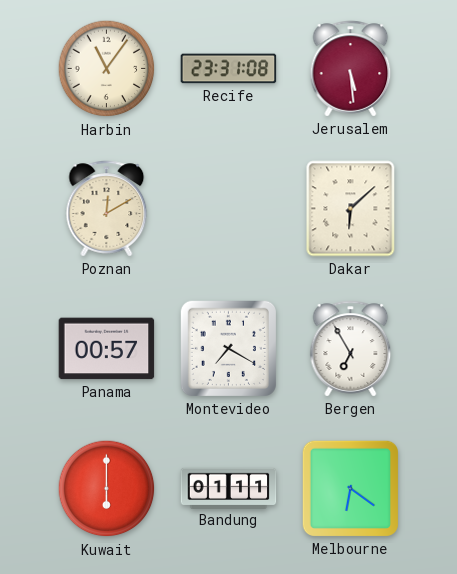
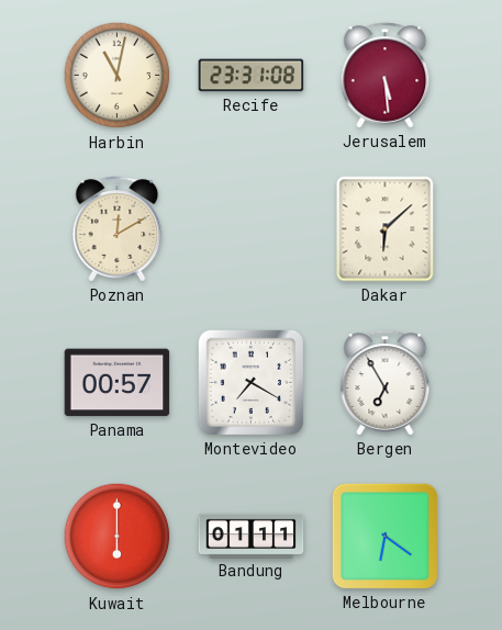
Harbin: 11:06 -> 11:02 (118, 76)
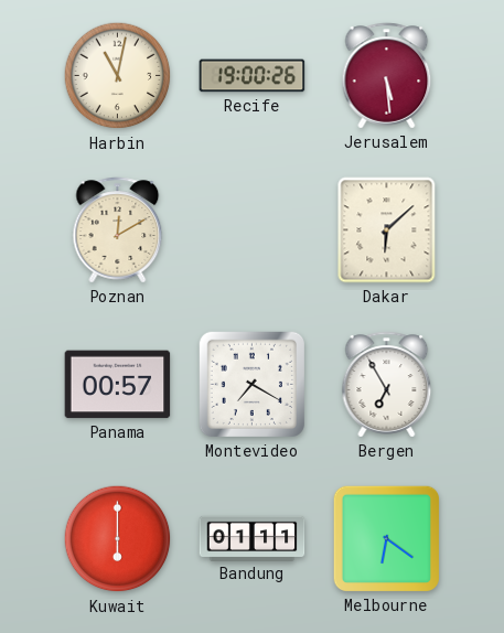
Recife: 23:31 -> 19:00 (253, 76)
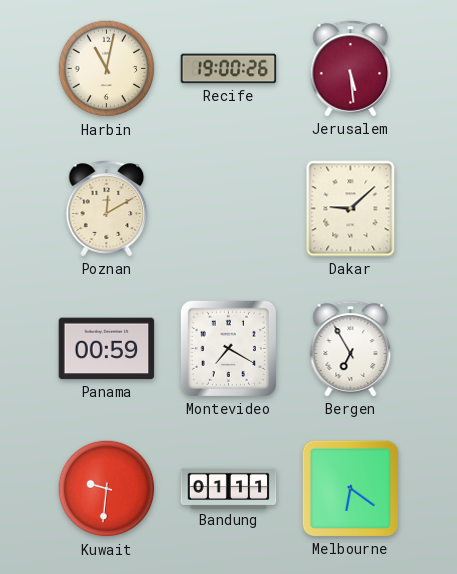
Dakar: 6:08 -> 9:08 (351, 209)
Panama: 00:57 -> 00:59 (107, 349)
Kuwait: 6:00 -> 9:31 (107, 489)
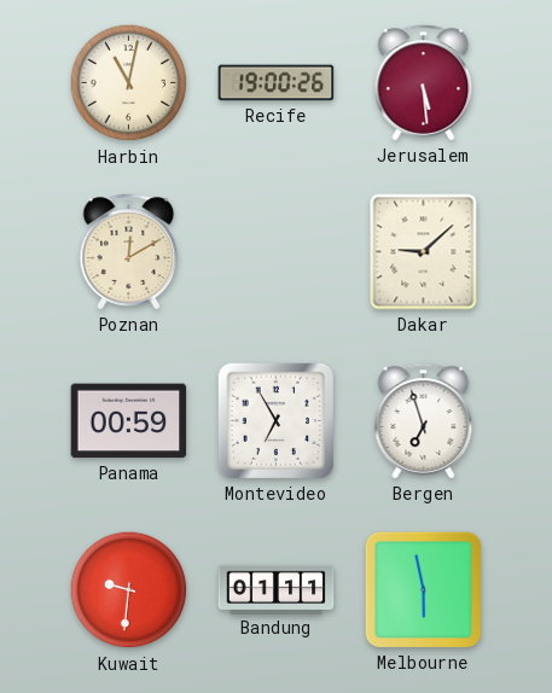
Montevideo: 7:20 -> 6:55 (275, 420)
Bergen: 6:55 -> 6:57 (424, 421)
Melbourne: 6:21 -> 5:58 (423, 589)
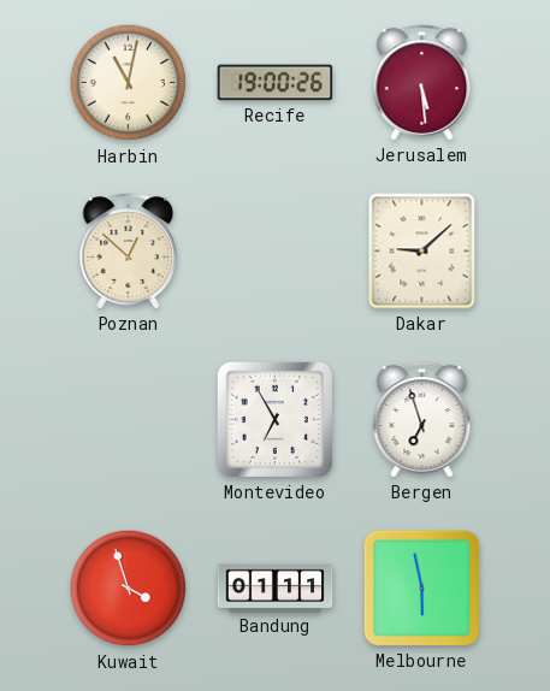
Poznan: 12:10 -> 12:52 (129, 252)
Panama: 00:59 -> none (129, 421)
Kuwait: 9:31 -> 3:57 (129, 589)
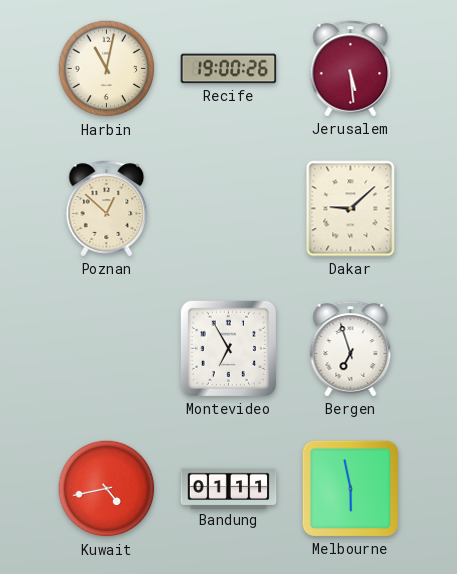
Kuwait: 3:57 -> 4:43 (107, 489)
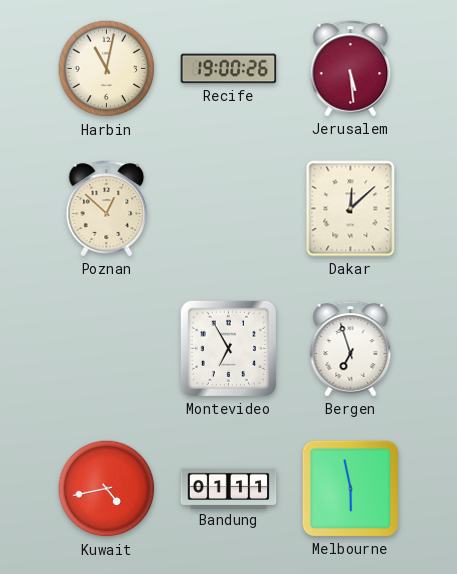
Dakar: 9:08 -> 12:08 (351, 209)
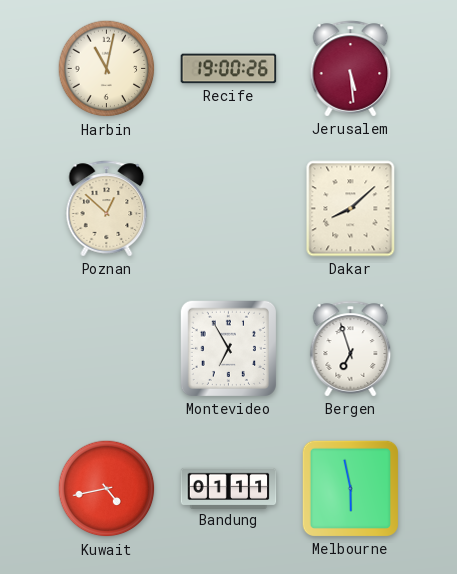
Dakar: 12:08 -> 8:08 (351, 209)
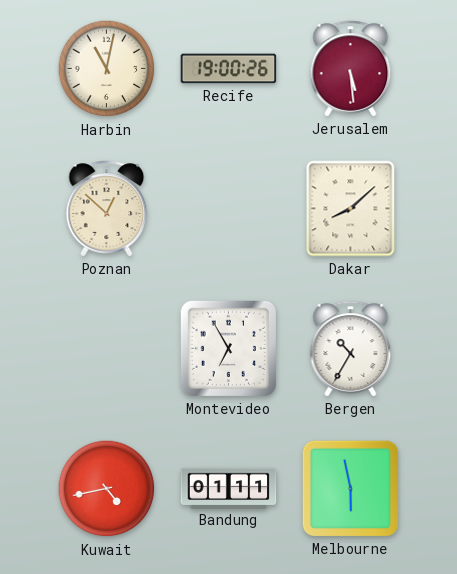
Bergen: 6:57 -> 10:35 (351, 349)
